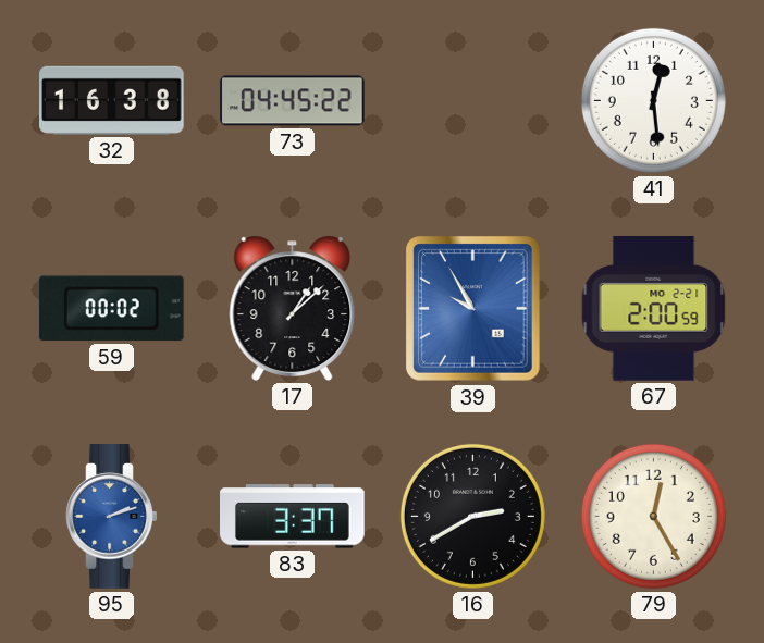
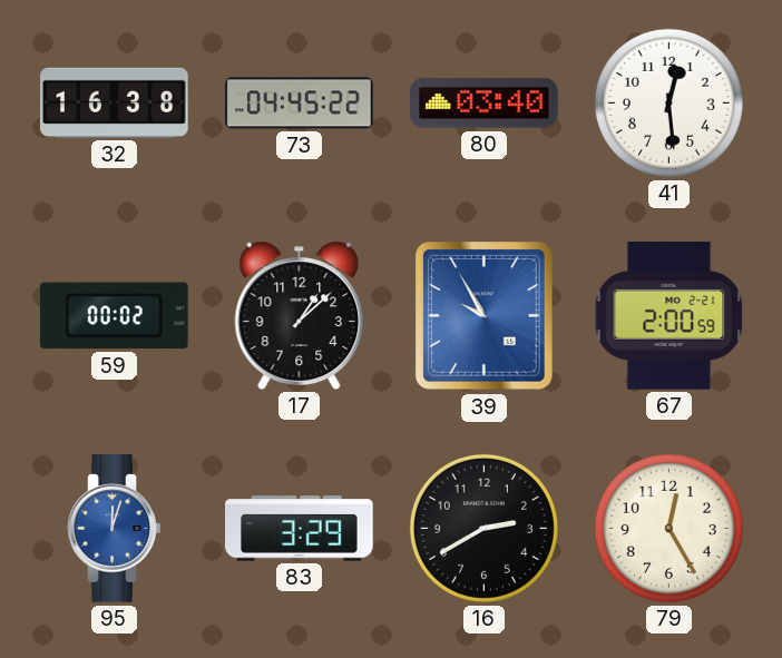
80: none -> 03:40 (485, 104)
95: 2:12 -> 12:03 (115, 529)
83: 3:37 -> 3:29 (300, 529)
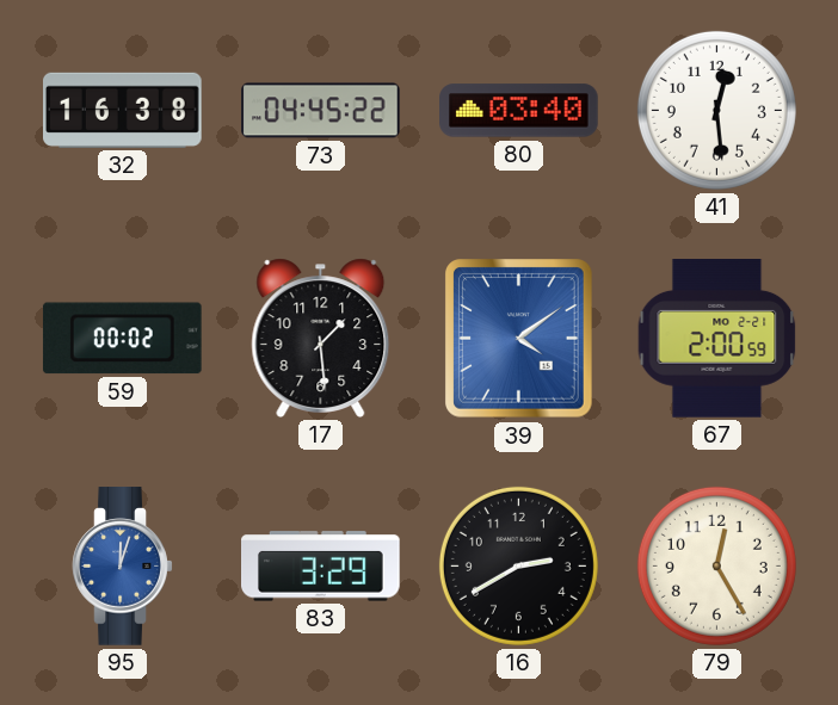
17: 1:08 -> 1:29 (321, 338)
39: 9:55 -> 4:09 (519, 339)
